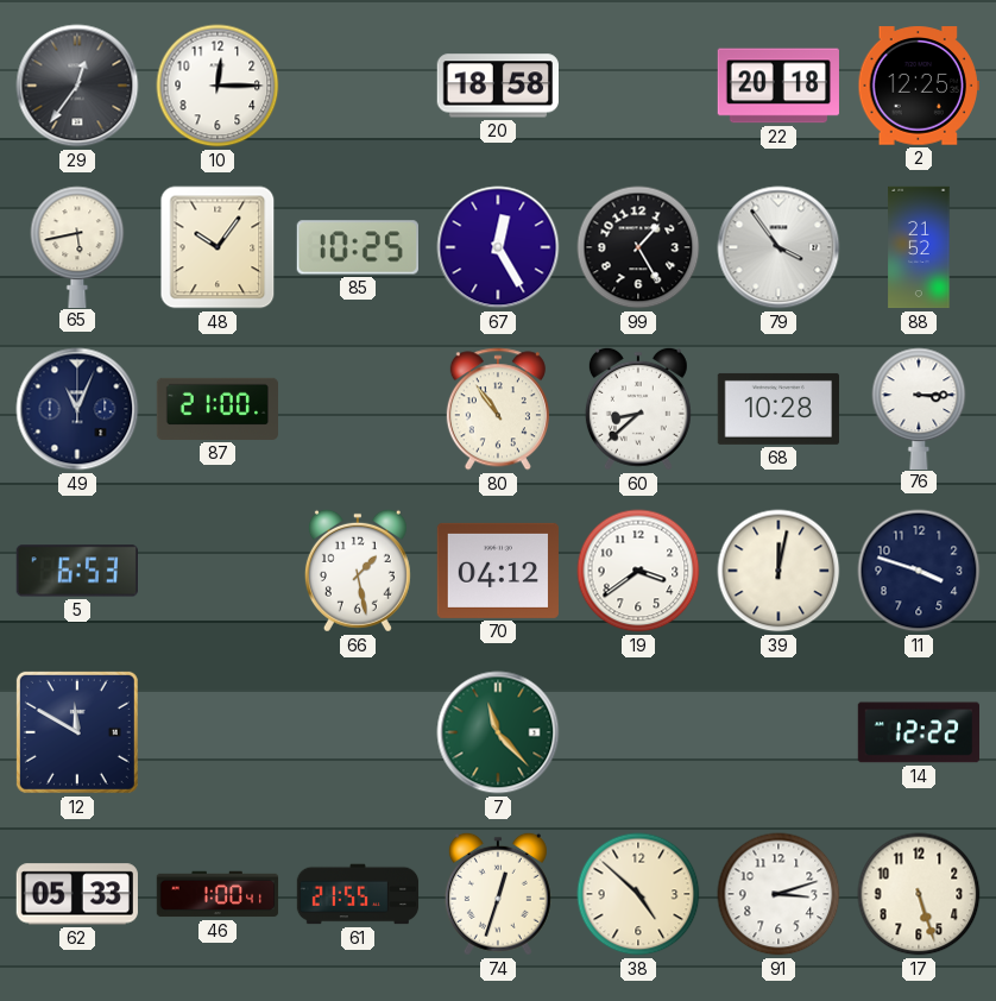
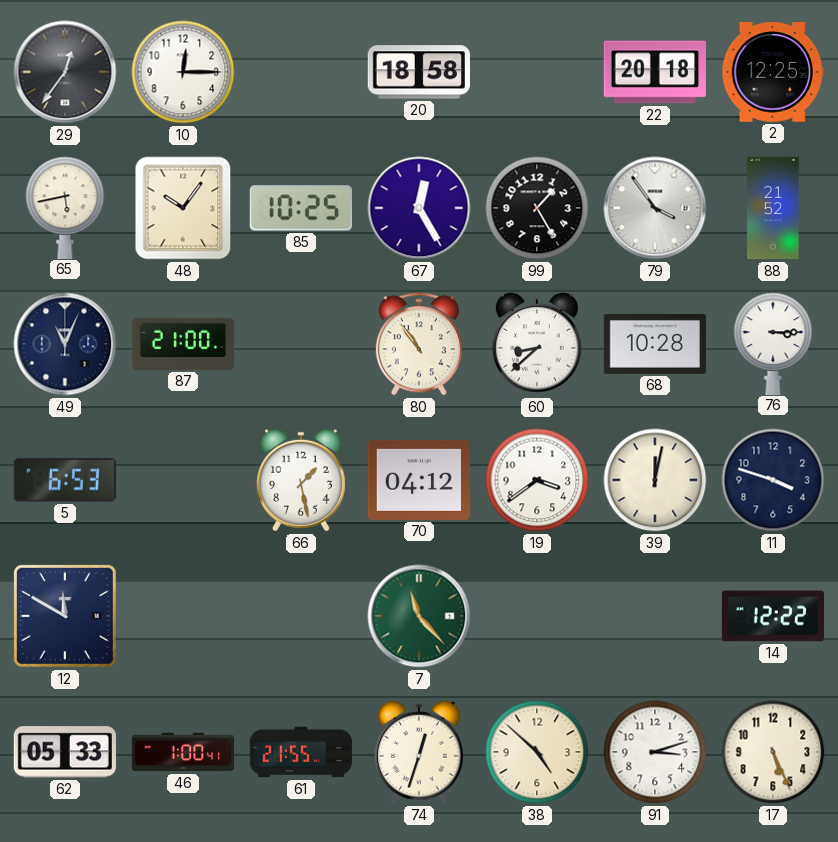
17: 5:27 -> 5:26 (773, 752)
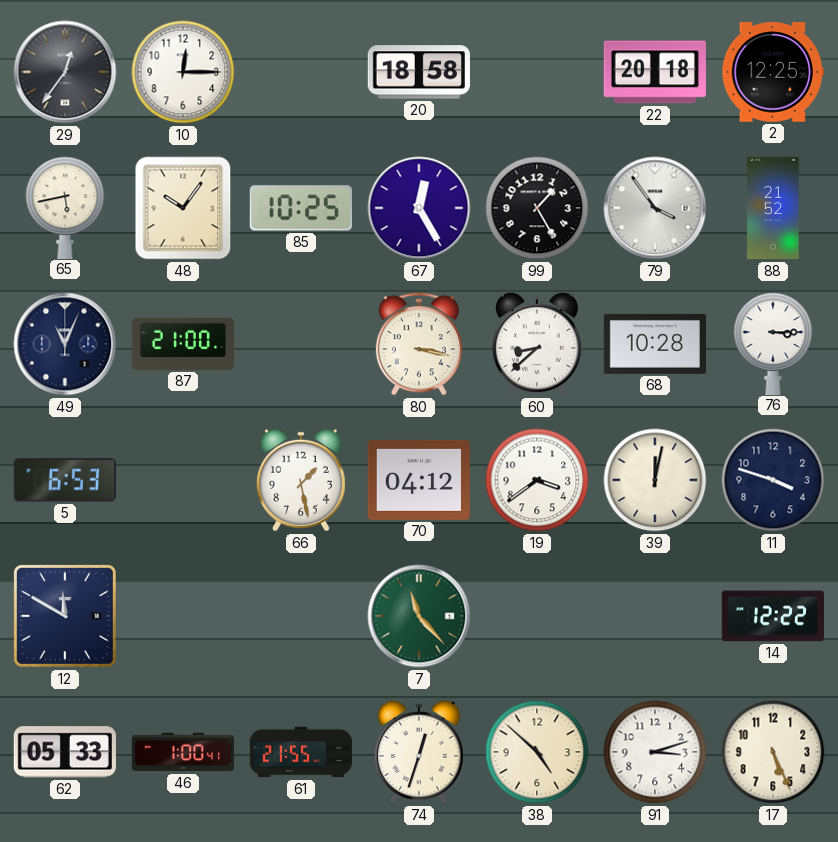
80: 10:54 -> 3:17 (419, 344)
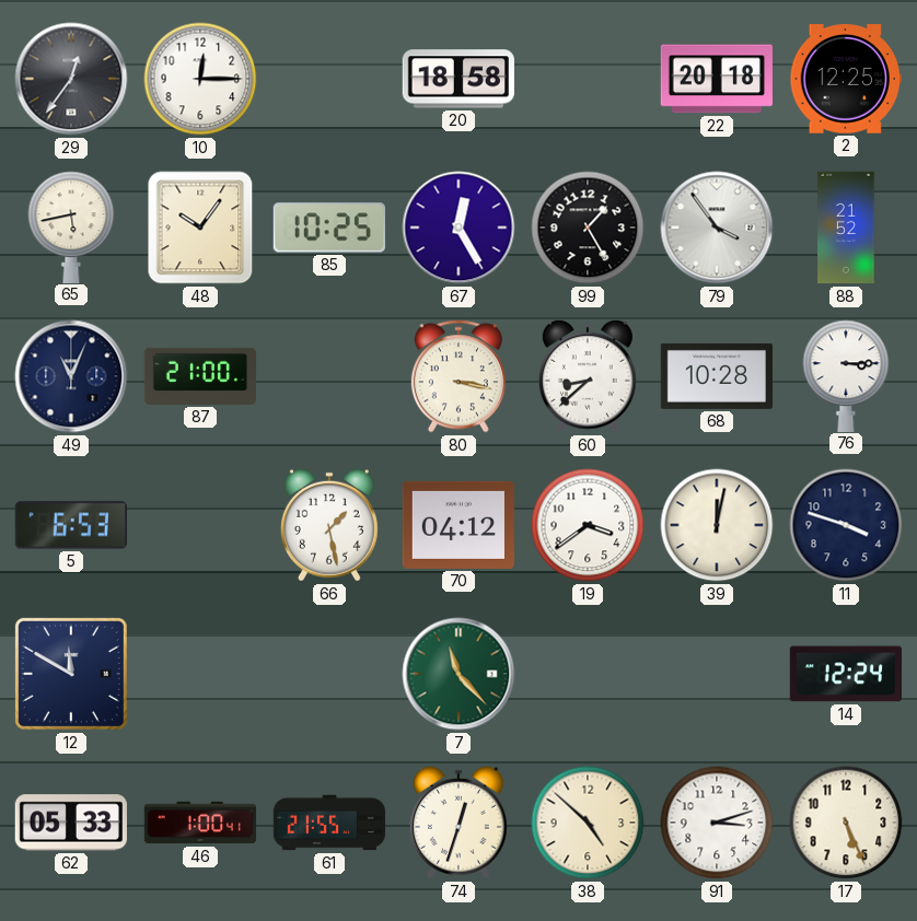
14: 12:22 -> 12:24 (845, 674)
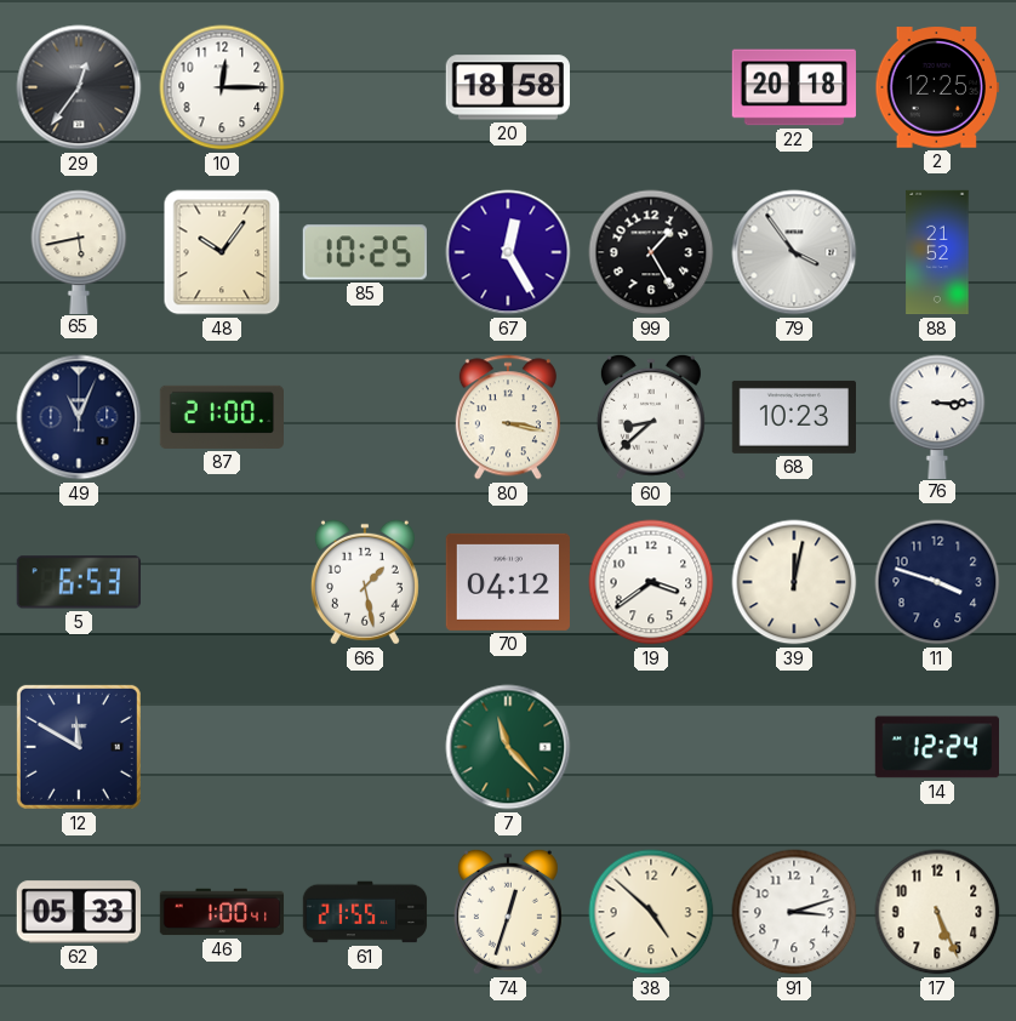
68: 10:28 -> 10:23 (793, 417)
